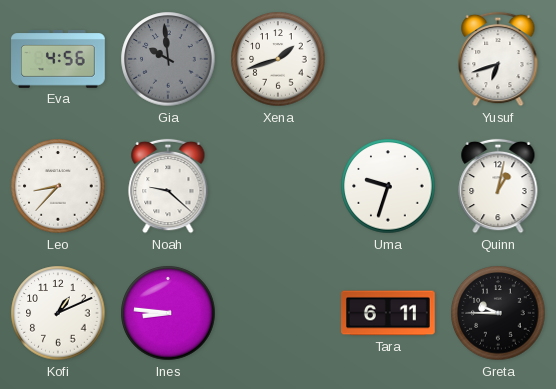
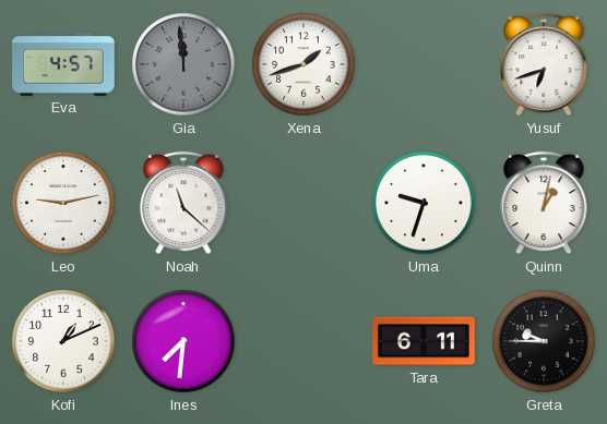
Eva: 4:56 -> 4:57 (63, 65)
Gia: 9:59 -> 11:59 (183, 64)
Leo: 8:37 -> 9:13 (63, 203)
Noah: 9:22 -> 11:22 (183, 203)
Ines: 8:46 -> 7:31 (183, 341)
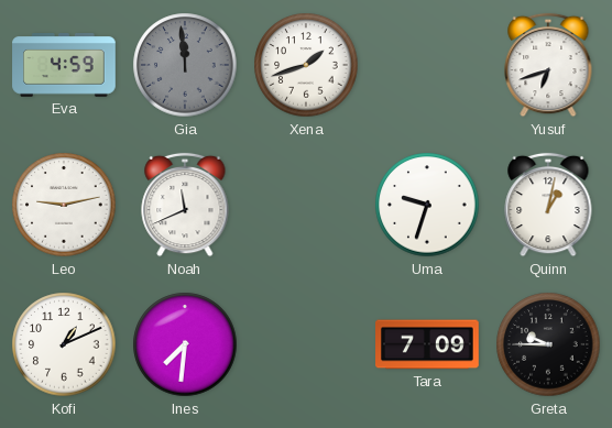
Eva: 4:57 -> 4:59 (64, 66)
Noah: 11:22 -> 11:41 (185, 205)
Tara: 6:11 -> 7:09 (428, 344)
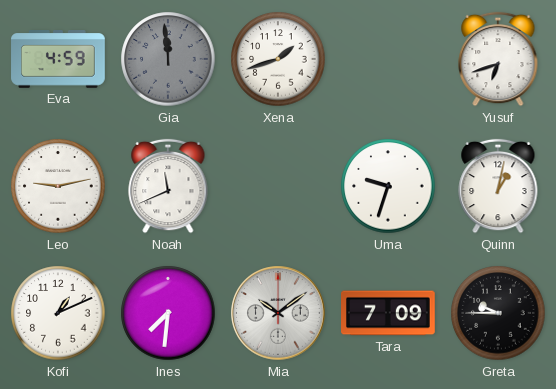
Mia: none -> 10:09 (278, 313)
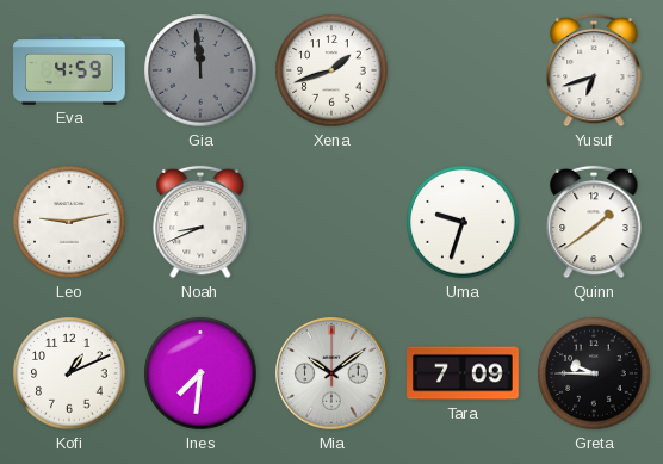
Noah: 11:41 -> 8:41 (200, 222)
Quinn: 1:02 -> 1:39 (594, 222)
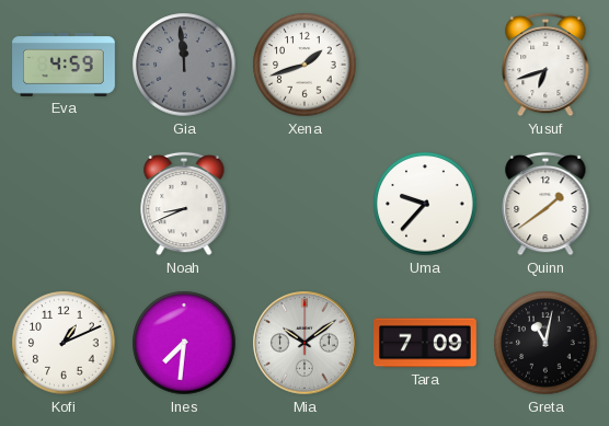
Leo: 9:13 -> none (69, 222)
Uma: 9:33 -> 9:37 (425, 204)
Greta: 9:45 -> 11:02 (545, 343)
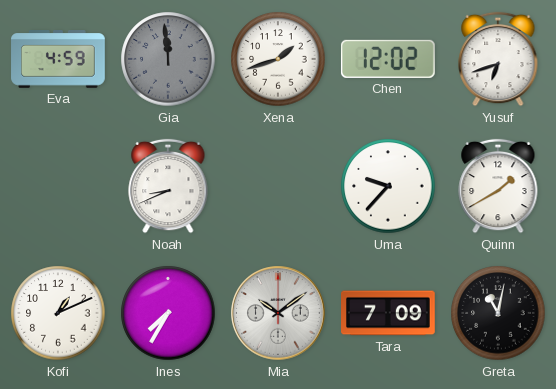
Chen: none -> 12:02 (388, 59)
Quinn: 1:39 -> 1:40 (498, 186)
Ines: 7:31 -> 7:35 (168, 313)
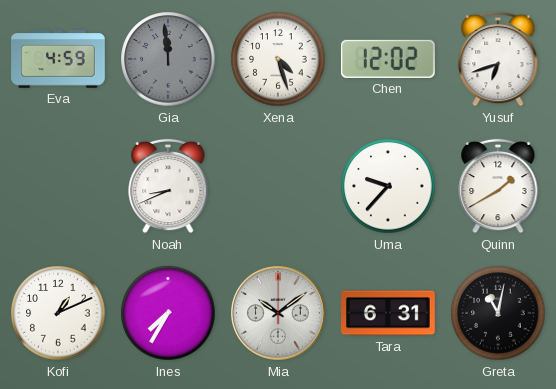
Xena: 1:42 -> 4:27 (278, 59)
Tara: 7:09 -> 6:31 (389, 313)
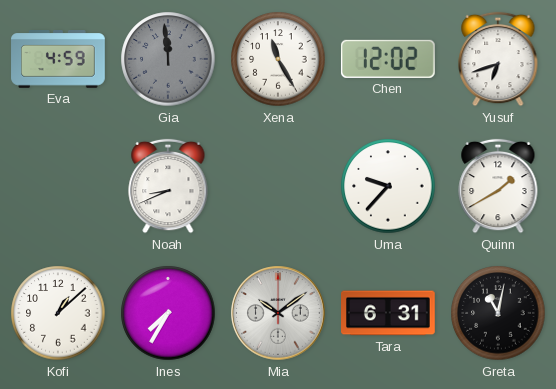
Xena: 4:27 -> 11:25 (278, 59)
Kofi: 1:11 -> 1:08 (58, 313)
